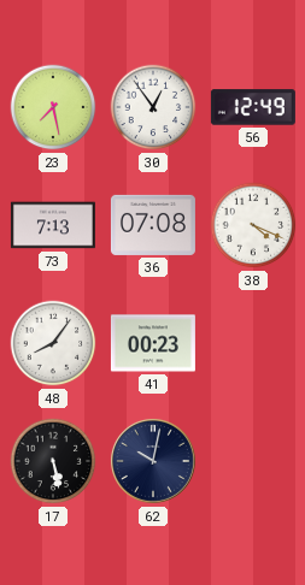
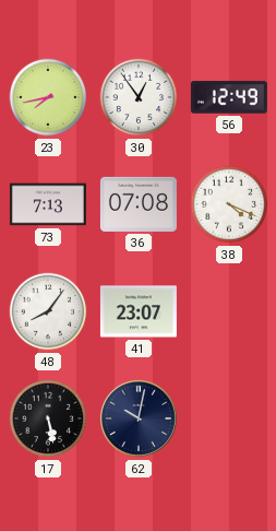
23: 7:28 -> 7:43 (48, 97)
41: 00:23 -> 23:07 (139, 311)
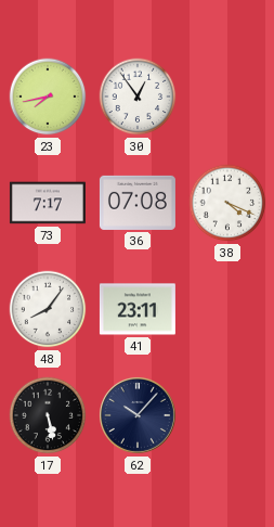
56: 12:49 -> none (229, 97)
73: 7:13 -> 7:17 (48, 203)
41: 23:07 -> 23:11 (138, 309)
62: 10:02 -> 10:07 (138, 415)
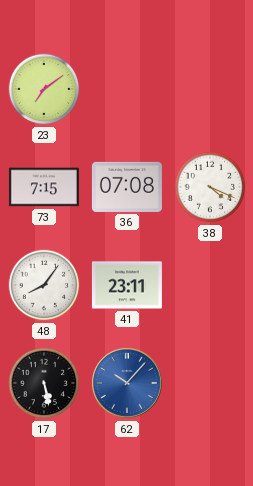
23: 7:43 -> 7:09 (44, 89)
30: 12:54 -> none (138, 97)
73: 7:17 -> 7:15 (44, 187)
62 dial: navy -> blue (127, 383)
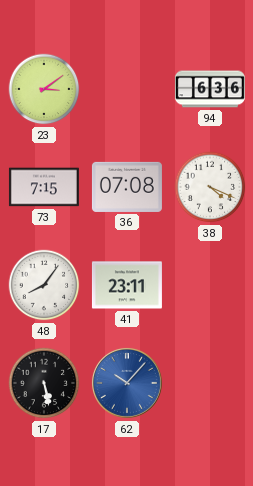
23: 7:09 -> 3:09 (44, 89)
94: none -> 6:36 (210, 89)
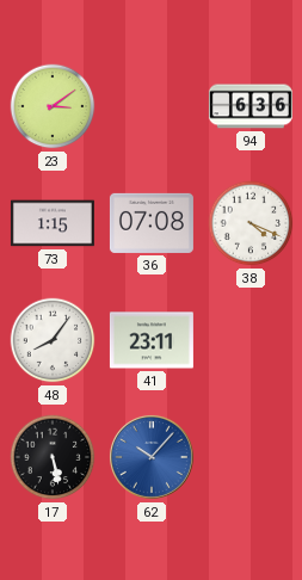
73: 7:15 -> 1:15 (53, 223)
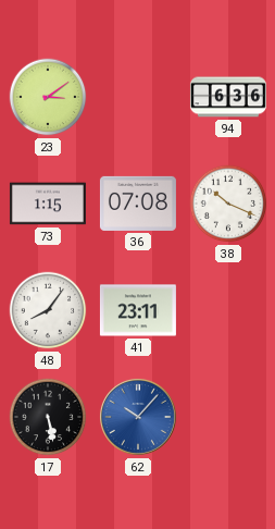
38: 4:19 -> 10:19 (228, 204)
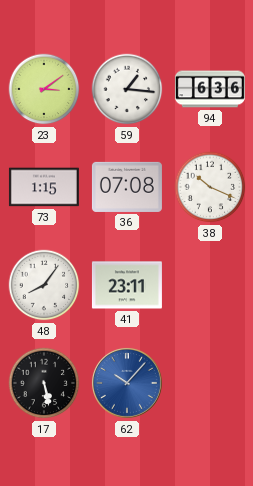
59: none -> 1:16 (127, 89)
